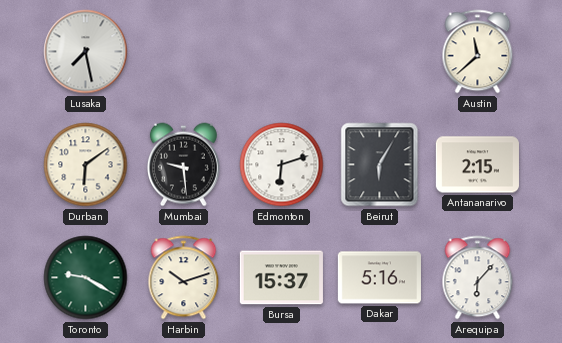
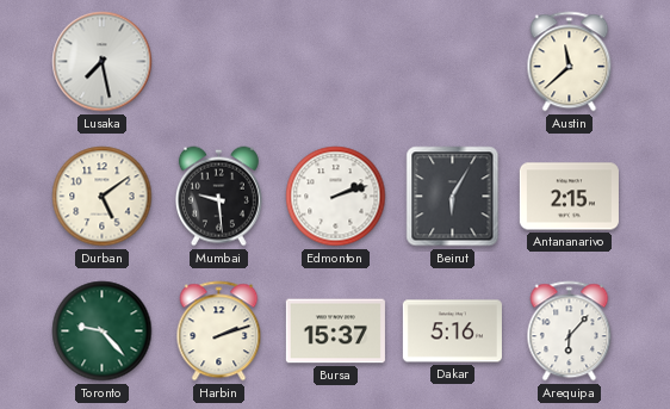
Durban: 6:09 -> 5:09 (103, 197)
Edmonton: 6:12 -> 2:12 (336, 197)
Toronto: 9:20 -> 9:23 (103, 331)
Harbin: 10:12 -> 2:12 (219, 331)
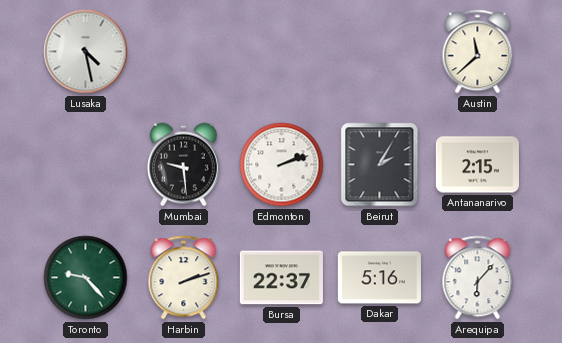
Lusaka: 7:28 -> 4:28 (86, 52)
Durban: 5:09 -> none (103, 197)
Beirut: 6:05 -> 2:05 (380, 165)
Bursa: 15:37 -> 22:37 (281, 278)
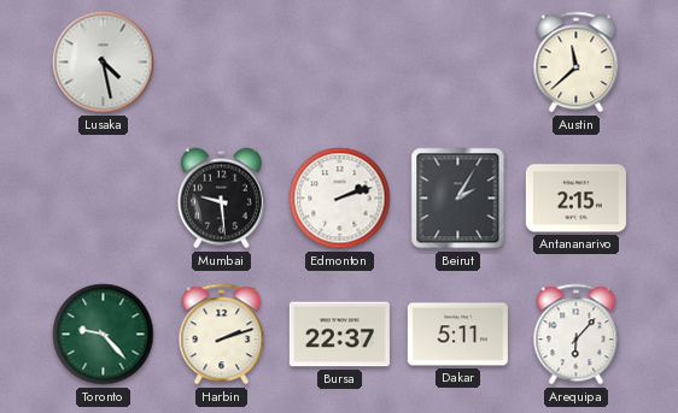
Dakar: 5:16 -> 5:11 (457, 335)
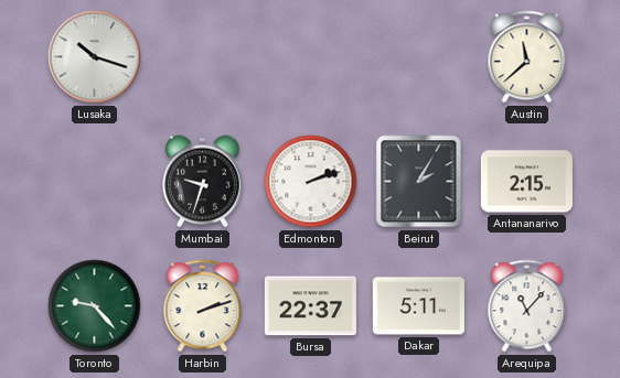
Lusaka: 4:28 -> 10:18 (95, 57)
Mumbai: 9:29 -> 9:33 (202, 182)
Arequipa: 6:07 -> 11:07 (527, 306)
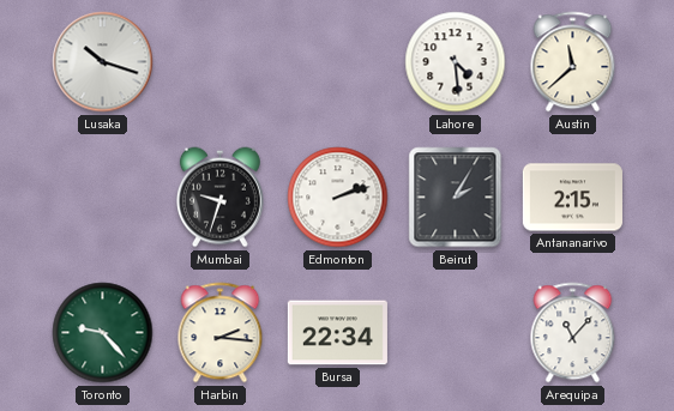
Lahore: none -> 4:29 (456, 62)
Harbin: 2:12 -> 2:16 (221, 333)
Bursa: 22:37 -> 22:34 (337, 333)
Dakar: 5:11 -> none (418, 306)
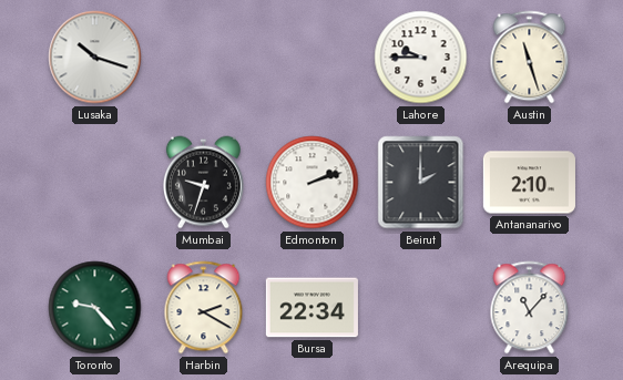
Lahore: 4:29 -> 9:45 (421, 58)
Austin: 11:38 -> 11:27 (530, 58)
Beirut: 2:05 -> 2:00 (421, 183)
Antananarivo: 2:15 -> 2:10 (529, 183)
Harbin: 2:16 -> 2:20 (204, 308)
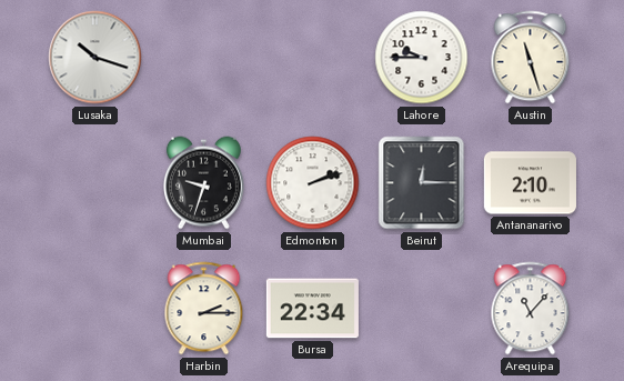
Beirut: 2:00 -> 12:15 (422, 183)
Toronto: 9:23 -> none (95, 308)
Harbin: 2:20 -> 2:15 (204, 309)
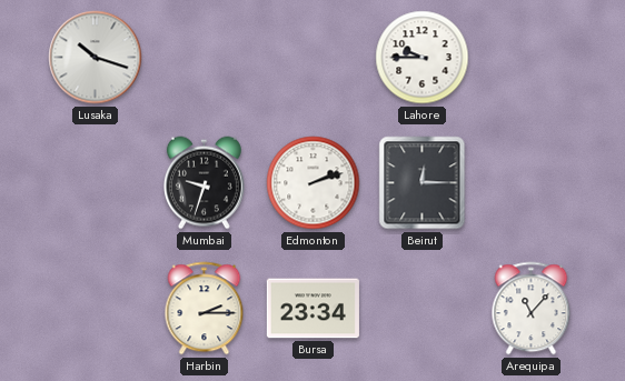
Austin: 11:27 -> none (531, 58)
Antananarivo: 2:10 -> none (530, 183)
Bursa: 22:34 -> 23:34 (312, 309)
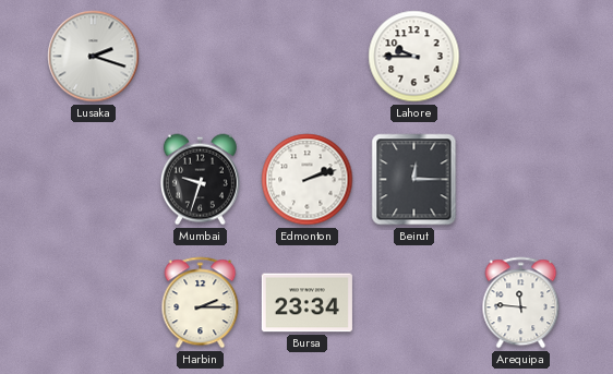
Lusaka: 10:18 -> 2:18 (94, 57)
Arequipa: 11:07 -> 11:46 (521, 303)
